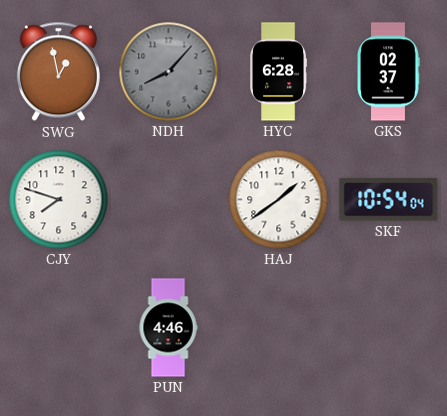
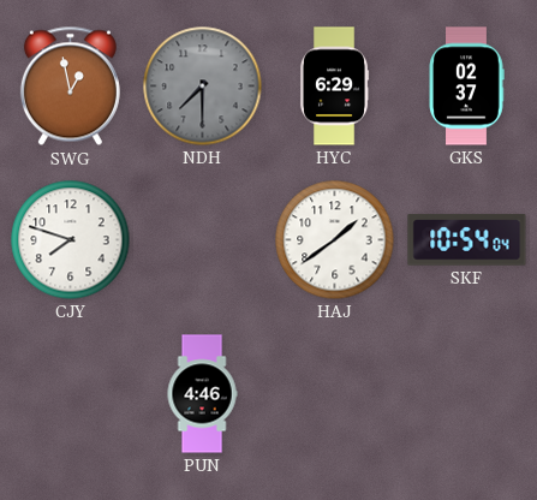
NDH: 8:07 -> 7:30 (203, 87)
HYC: 6:28 -> 6:29 (334, 87)
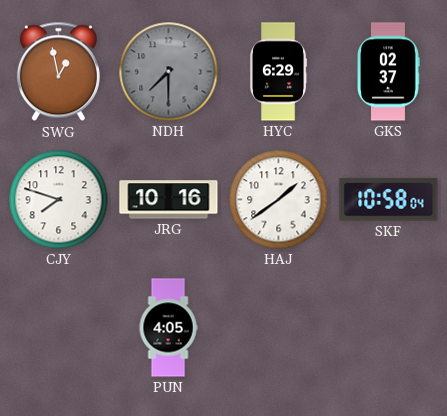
JRG: none -> 10:16 (169, 200)
SKF: 10:54 -> 10:58 (389, 200)
PUN: 4:46 -> 4:05 (168, 328)
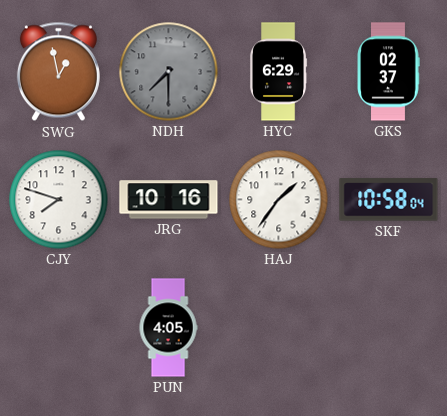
HAJ: 1:39 -> 1:36 (279, 200)
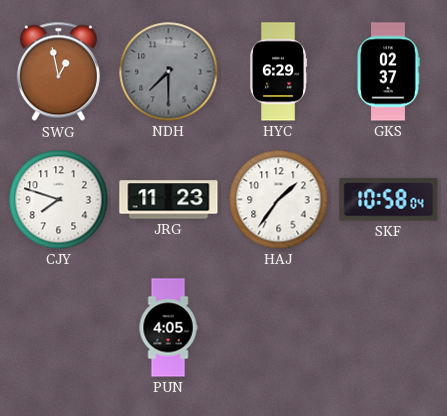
JRG: 10:16 -> 11:23 (169, 200)
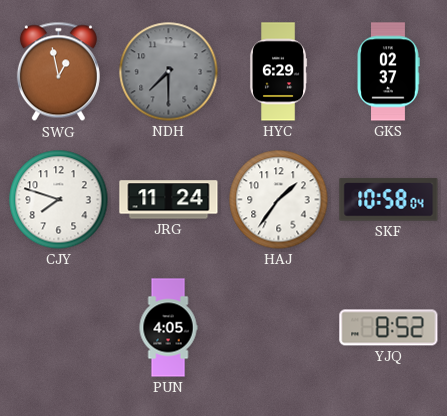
JRG: 11:23 -> 11:24 (169, 200)
YJQ: none -> 8:52 (389, 328)
